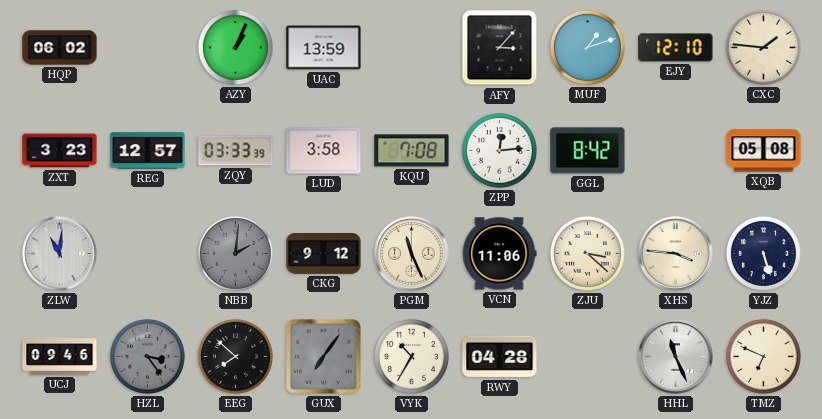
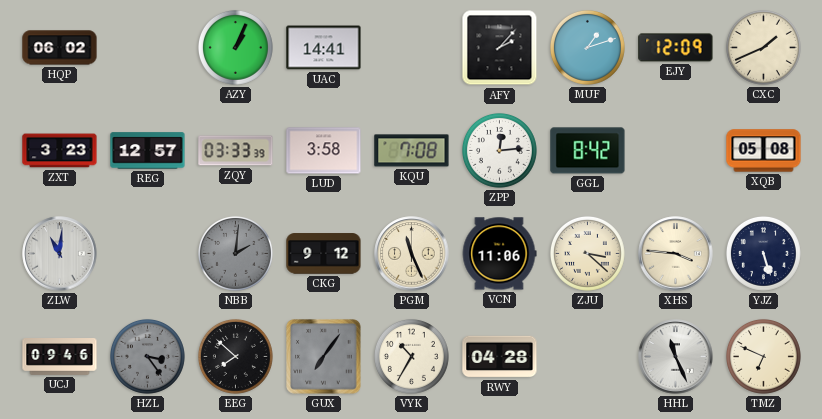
UAC: 13:59 -> 14:41 (324, 48)
AFY: 3:07 -> 2:07 (500, 48)
EJY: 12:10 -> 12:09 (676, 48)
CXC: 1:46 -> 1:41 (763, 47)
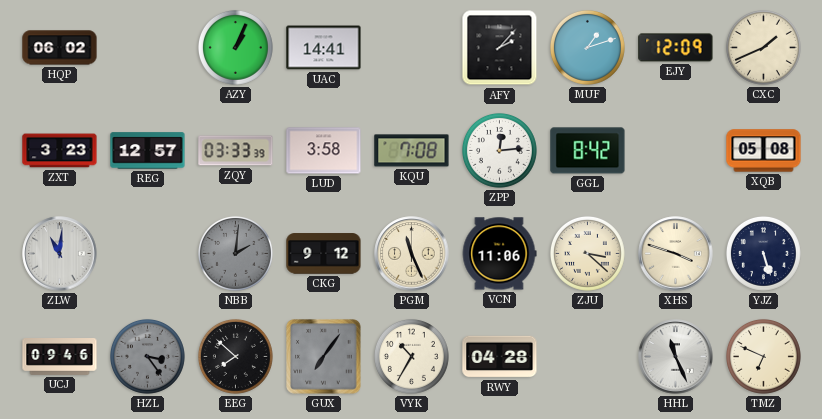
XHS: 3:46 -> 3:48 (676, 254)
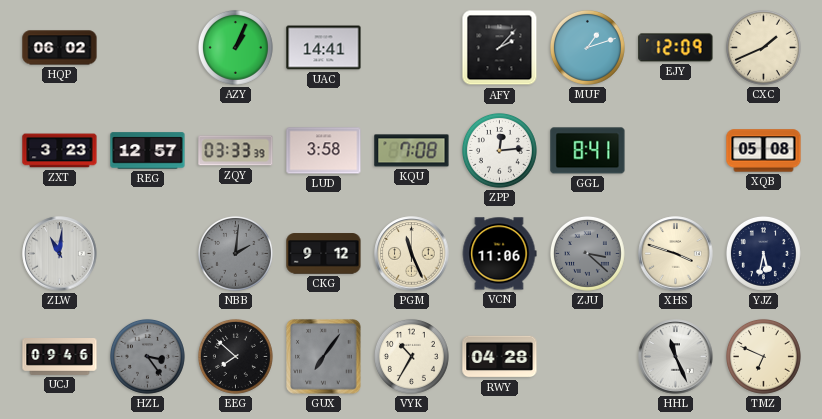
GGL: 8:42 -> 8:41 (588, 151)
ZJU dial: cream -> grey (587, 253)
YJZ: 5:27 -> 5:32 (763, 253)
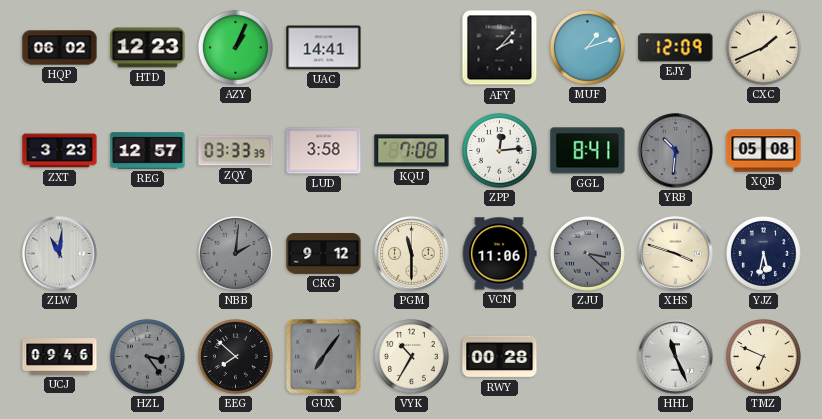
HTD: none -> 12:23 (148, 48)
YRB: none -> 10:31 (676, 151)
PGM: 11:26 -> 11:30 (412, 254)
RWY: 04:28 -> 00:28 (500, 357)
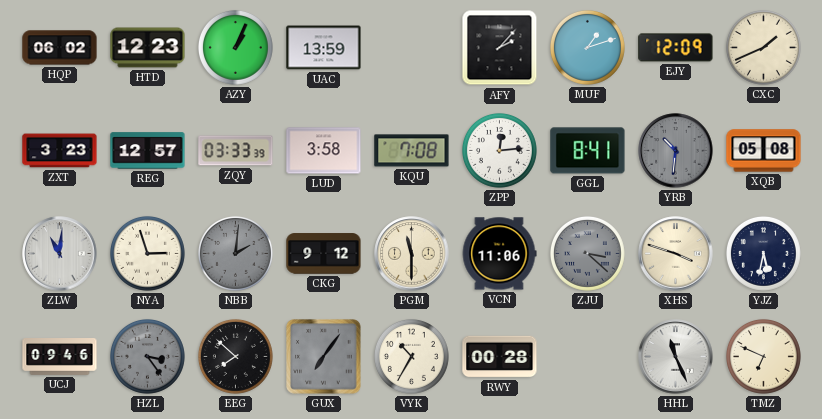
UAC: 14:41 -> 13:59 (324, 48)
NYA: none -> 2:57 (147, 253)
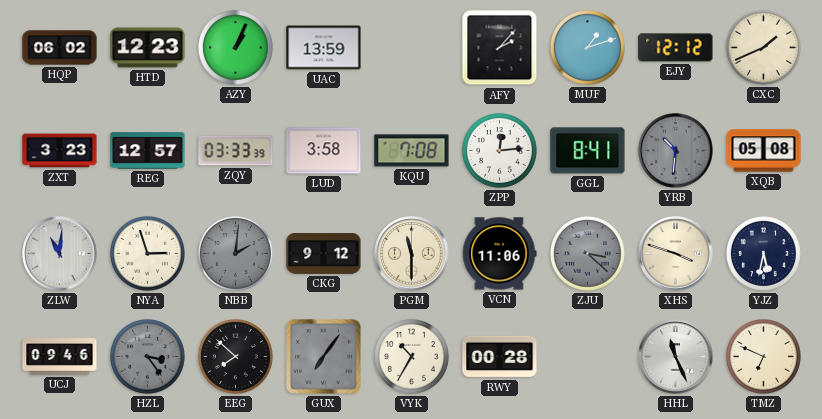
EJY: 12:09 -> 12:12 (676, 48)
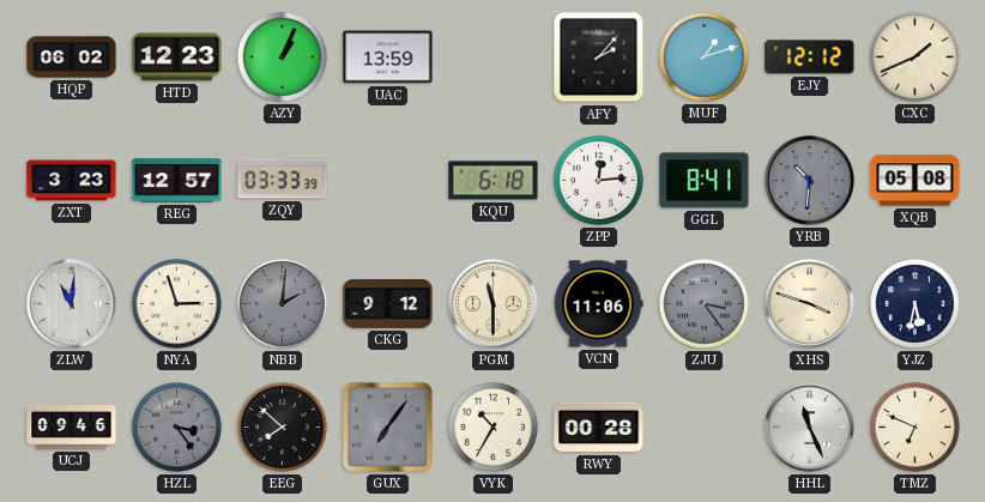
LUD: 3:58 -> none (324, 151)
KQU: 7:08 -> 6:18 (494, 181)
ZJU: 3:22 -> 3:24 (703, 303)
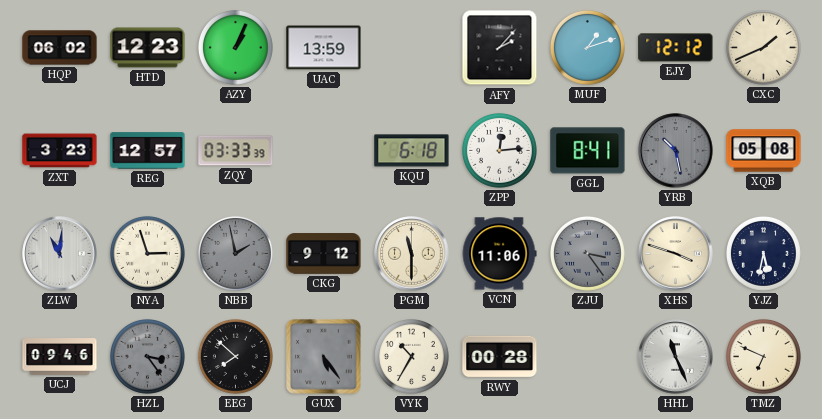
YRB: 10:31 -> 10:28 (676, 151)
NBB: 2:01 -> 1:58 (235, 253)
GUX: 7:06 -> 5:24 (324, 357)
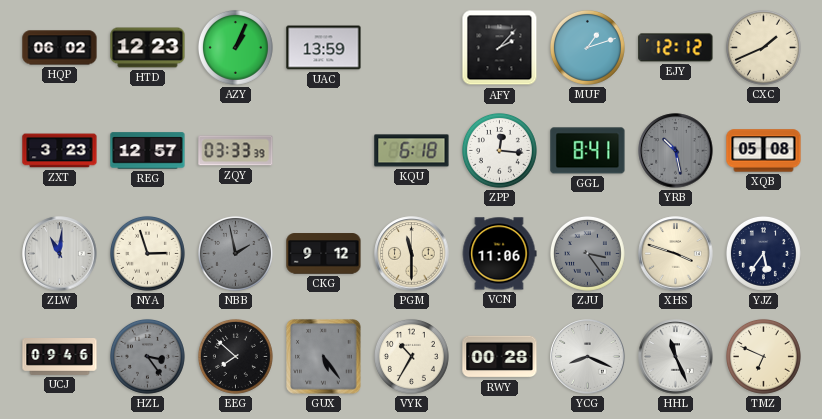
ZPP: 12:14 -> 12:16 (499, 150)
YJZ: 5:32 -> 5:36 (763, 253)
YCG: none -> 8:19 (588, 357)
